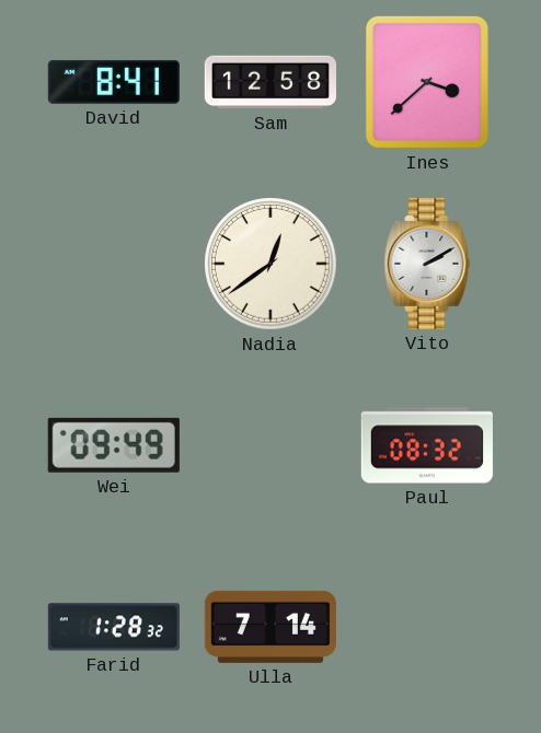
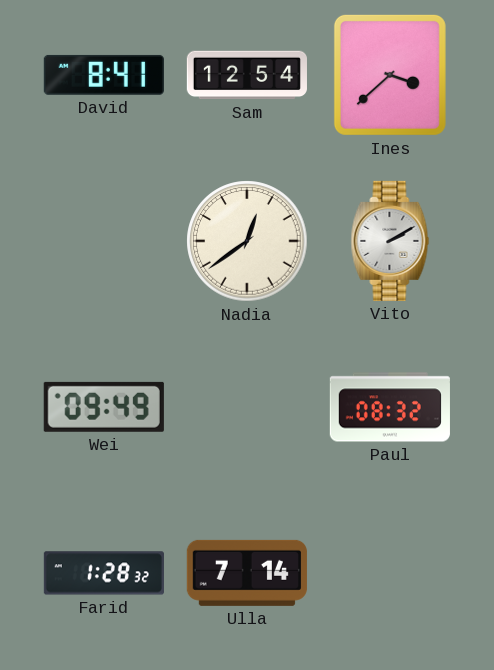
Sam: 12:58 -> 12:54 (247, 75)
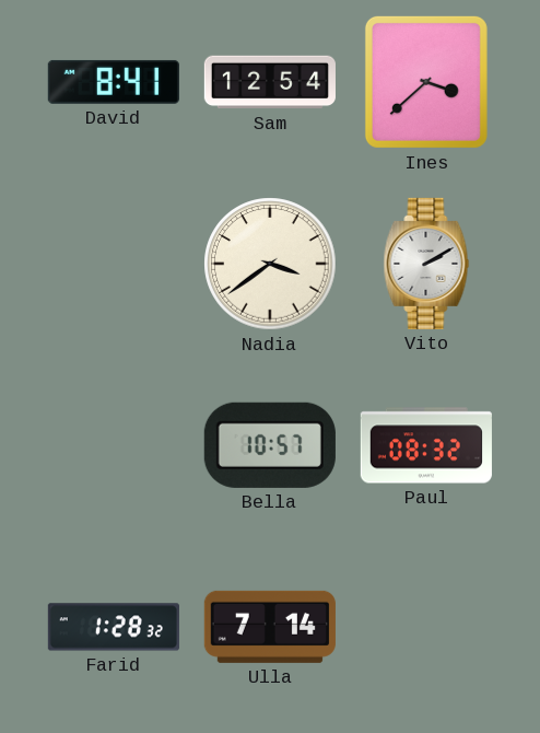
Nadia: 12:39 -> 3:39 (270, 264)
Wei: 09:49 -> none (104, 407)
Bella: none -> 10:57 (270, 445)
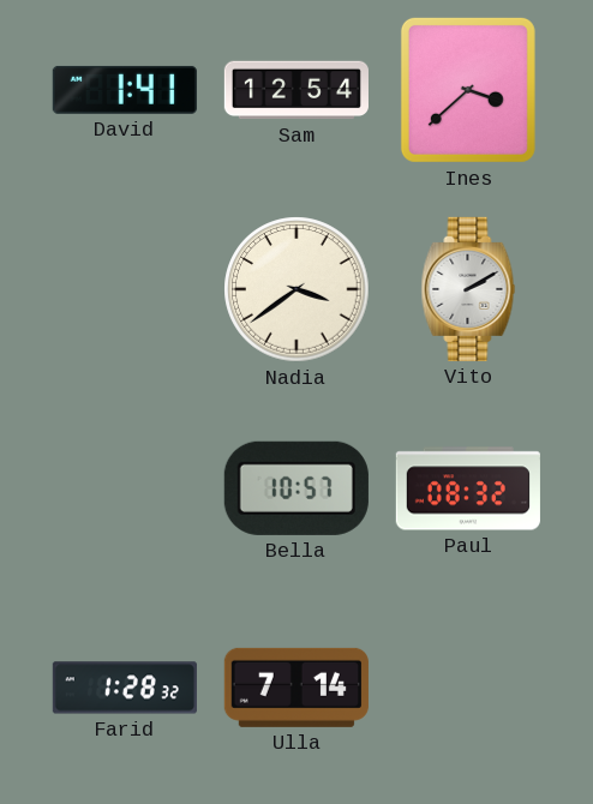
David: 8:41 -> 1:41 (125, 90)
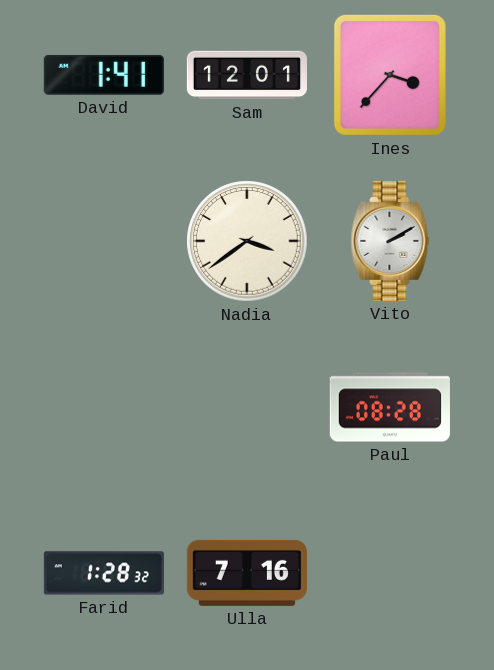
Sam: 12:54 -> 12:01 (247, 75)
Ines: 3:38 -> 3:37 (390, 75)
Bella: 10:57 -> none (296, 488)
Paul: 08:32 -> 08:28 (390, 407)
Ulla: 7:14 -> 7:16 (247, 573)
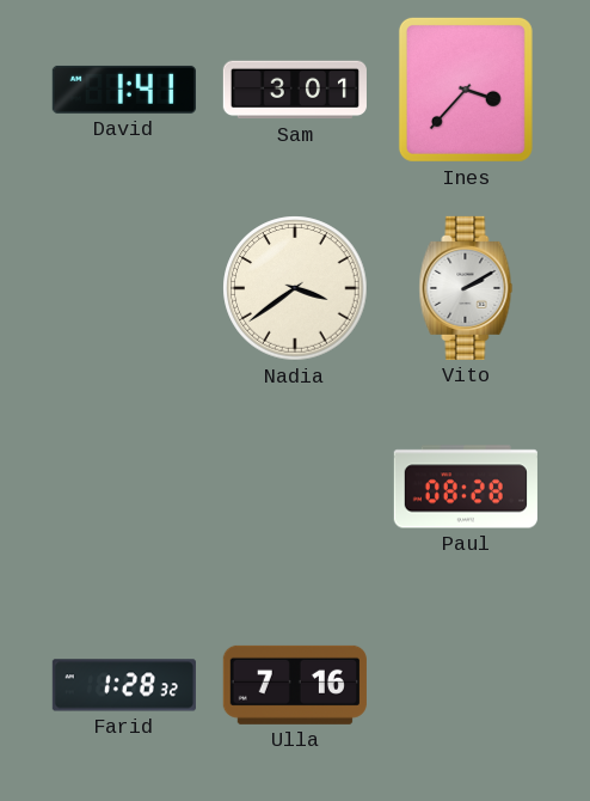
Sam: 12:01 -> 3:01 (295, 90)
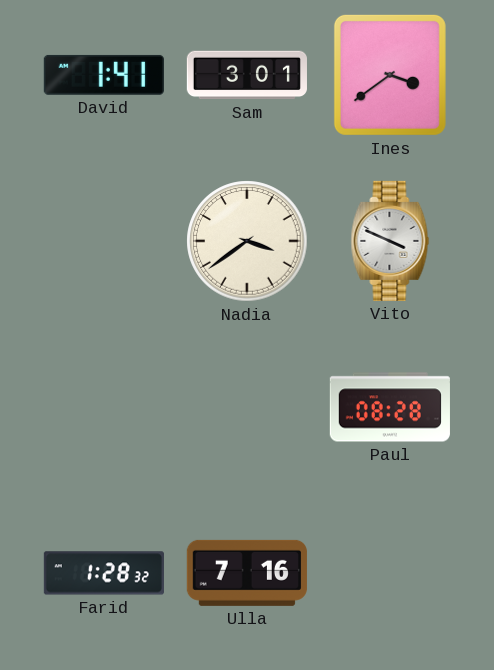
Ines: 3:37 -> 3:39 (390, 75)
Vito: 2:10 -> 3:49 (390, 241)
